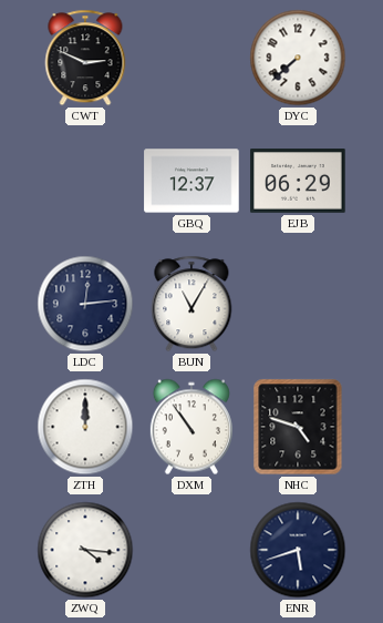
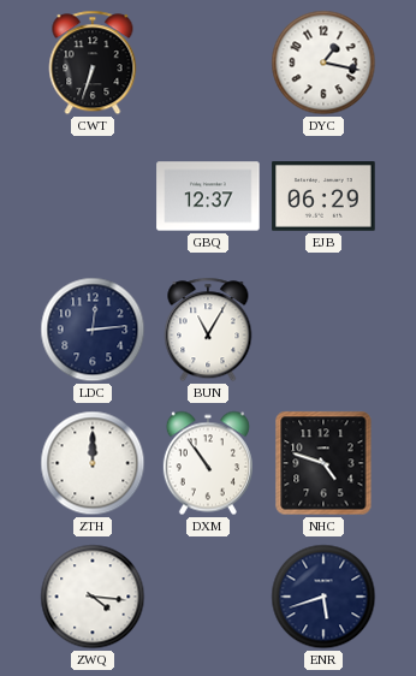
CWT: 2:49 -> 6:33 (93, 63)
DYC: 7:38 -> 1:17 (323, 63)
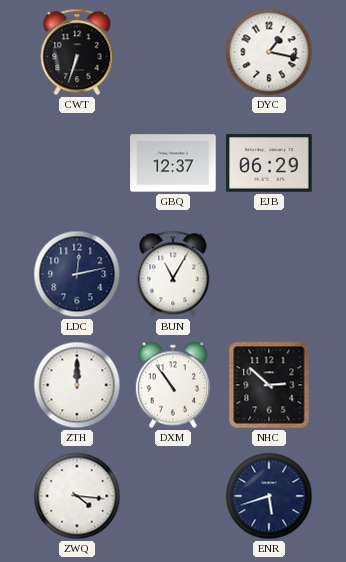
LDC: 12:14 -> 12:13 (77, 274)
NHC: 4:48 -> 2:52 (269, 385)
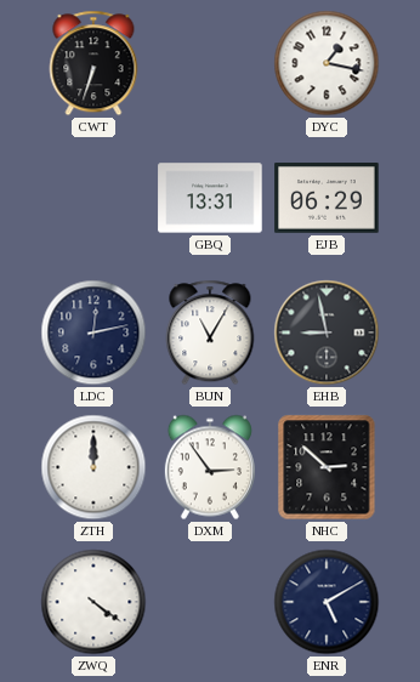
GBQ: 12:37 -> 13:31 (210, 198)
EHB: none -> 8:58 (327, 333)
DXM: 10:54 -> 2:54 (210, 467)
ZWQ: 4:16 -> 4:21 (93, 602)
ENR: 5:42 -> 5:10 (327, 602)
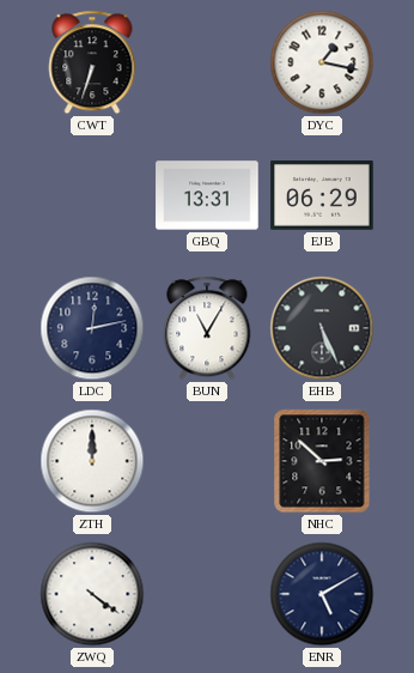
EHB: 8:58 -> 5:26 (322, 328)
DXM: 2:54 -> none (210, 467)
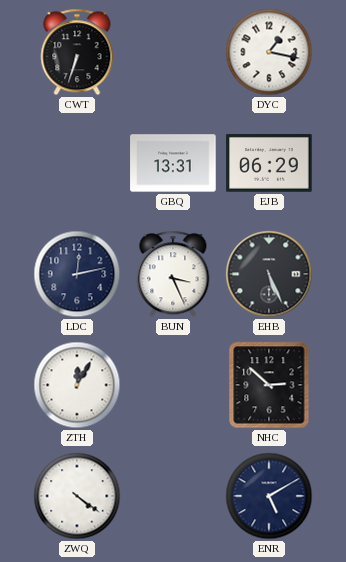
BUN: 11:05 -> 3:26 (173, 274)
ZTH: 12:00 -> 12:05 (77, 385)
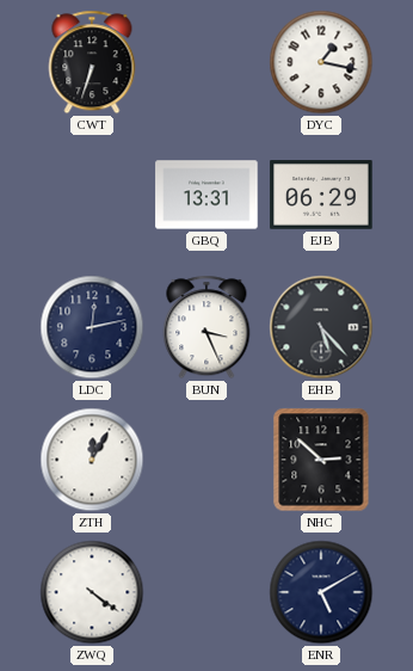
EHB: 5:26 -> 5:23 (321, 327)
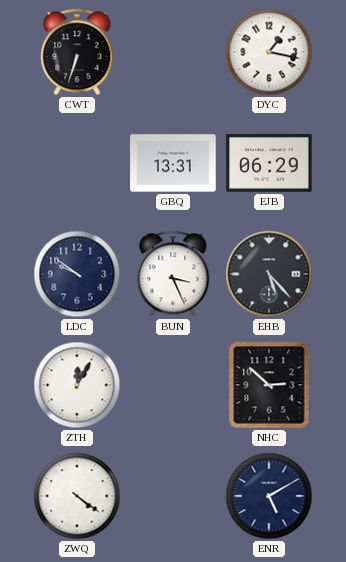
LDC: 12:13 -> 9:51 (77, 274)
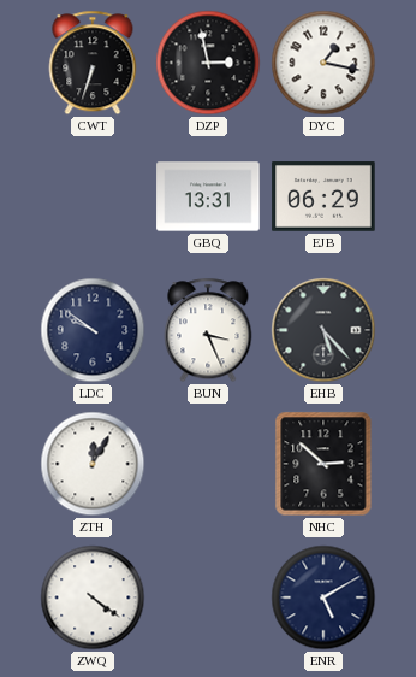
DZP: none -> 2:58 (208, 63)
